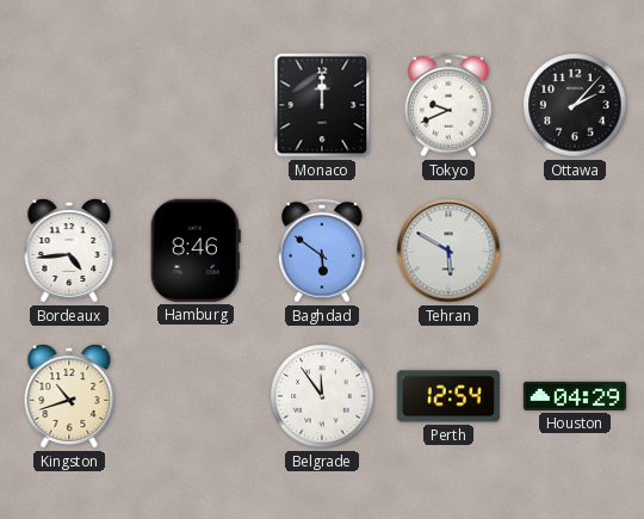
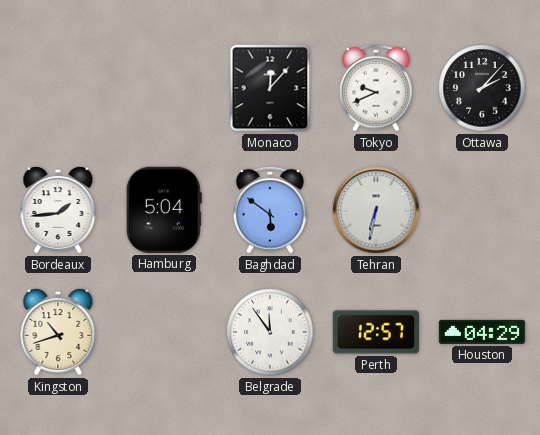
Monaco: 12:00 -> 12:07 (270, 88)
Bordeaux: 4:44 -> 1:44 (58, 210)
Hamburg: 8:46 -> 5:04 (164, 210)
Tehran: 5:50 -> 6:32 (376, 210)
Perth: 12:54 -> 12:57 (376, 332)
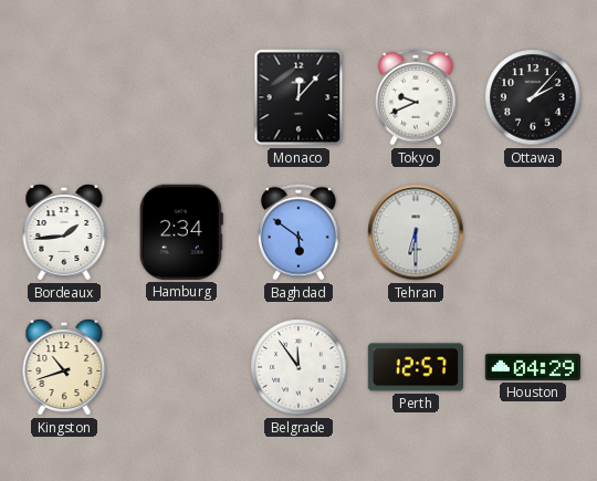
Hamburg: 5:04 -> 2:34 (181, 232)
Tehran: 6:32 -> 6:30 (416, 232)
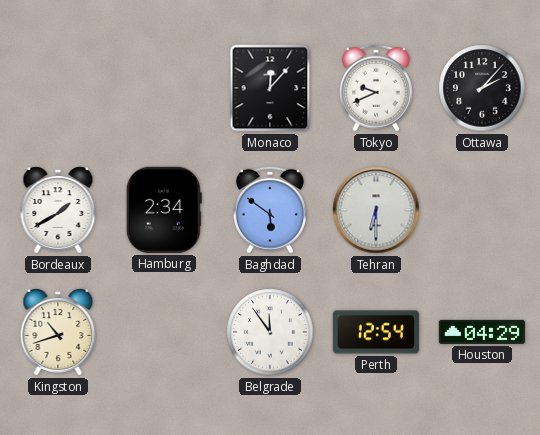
Bordeaux: 1:44 -> 1:40 (58, 210)
Perth: 12:57 -> 12:54 (376, 332)
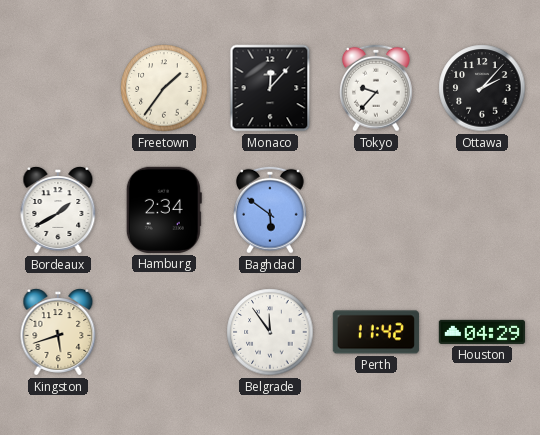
Freetown: none -> 1:36 (164, 88)
Tokyo: 9:41 -> 9:37 (377, 88)
Tehran: 6:30 -> none (376, 210)
Kingston: 10:42 -> 5:42 (58, 332)
Perth: 12:54 -> 11:42 (376, 332)
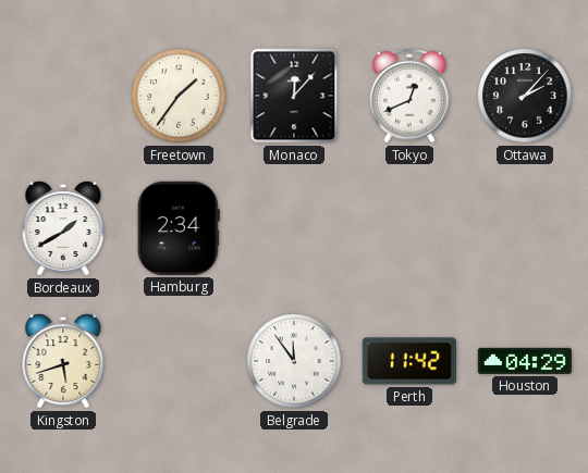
Tokyo: 9:37 -> 12:41 (411, 96)
Baghdad: 5:51 -> none (271, 210)
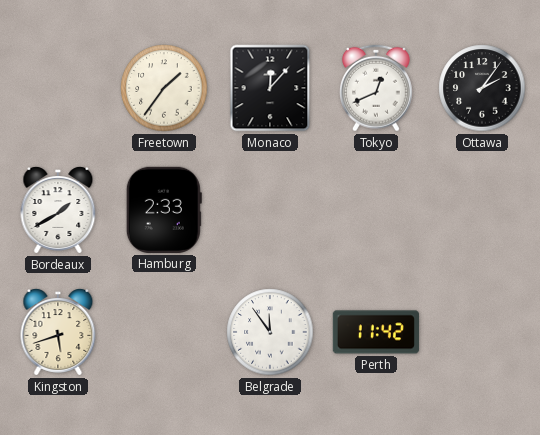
Ottawa: 2:07 -> 2:06 (482, 88)
Hamburg: 2:34 -> 2:33 (164, 210)
Houston: 04:29 -> none (525, 361)
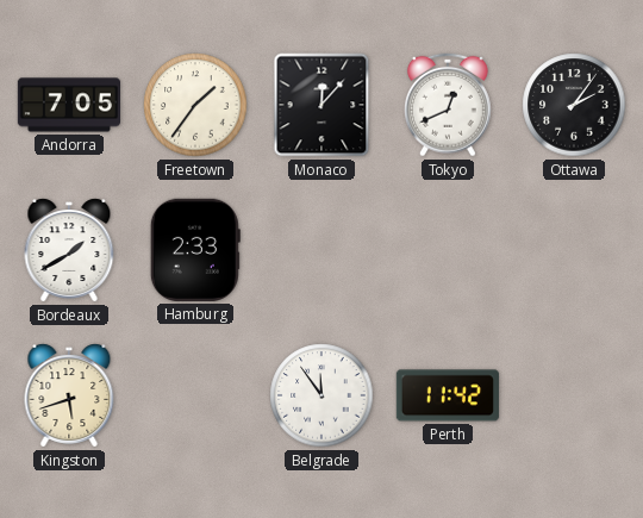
Andorra: none -> 7:05 (68, 105)
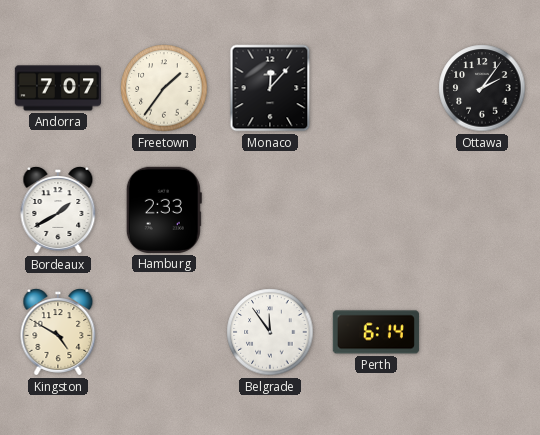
Andorra: 7:05 -> 7:07 (57, 88)
Tokyo: 12:41 -> none (449, 105)
Kingston: 5:42 -> 4:50 (58, 332)
Perth: 11:42 -> 6:14 (376, 332)
